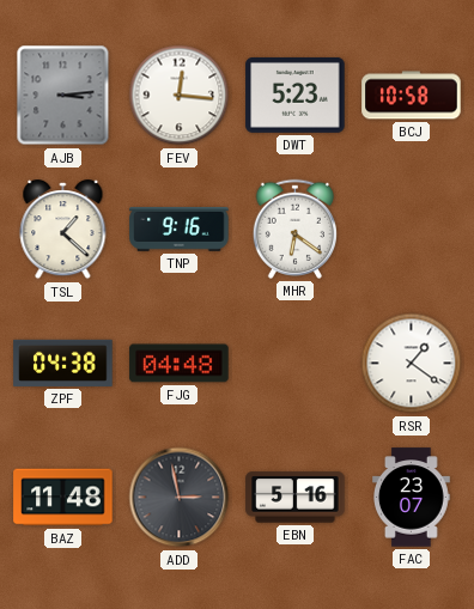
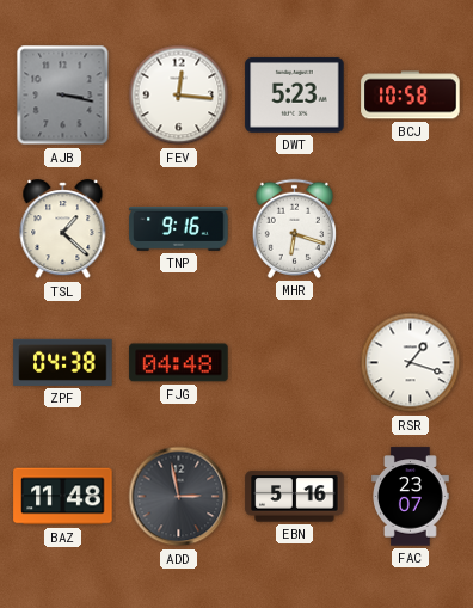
AJB: 3:14 -> 3:17 (63, 96)
MHR: 6:21 -> 6:18 (294, 228)
RSR: 1:21 -> 1:18 (411, 363)
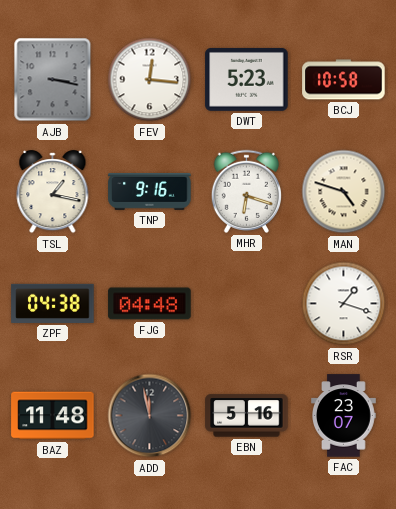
TSL: 1:22 -> 1:17 (53, 192)
MAN: none -> 4:48 (344, 192)
ADD: 2:58 -> 11:58 (150, 416)
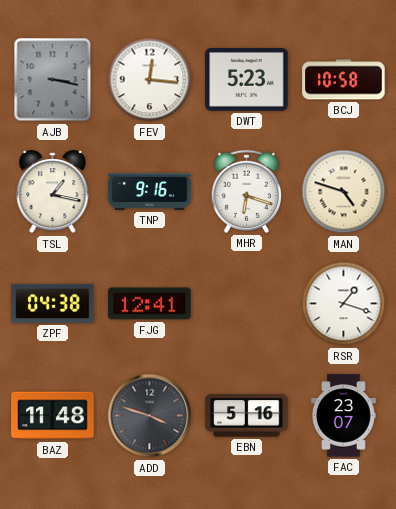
FJG: 04:48 -> 12:41 (150, 304)
ADD: 11:58 -> 3:48 (150, 416)
